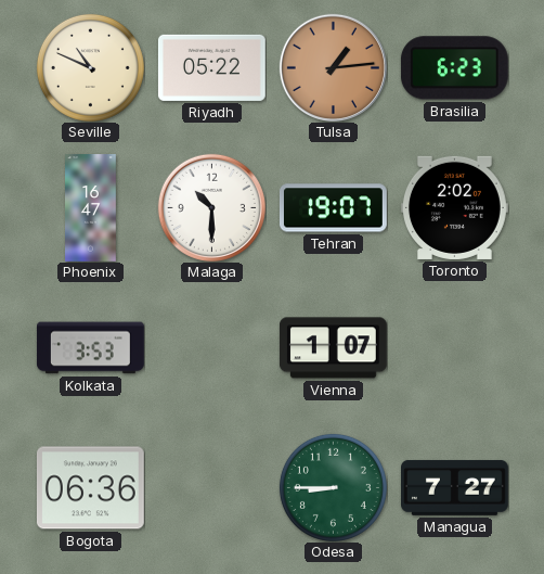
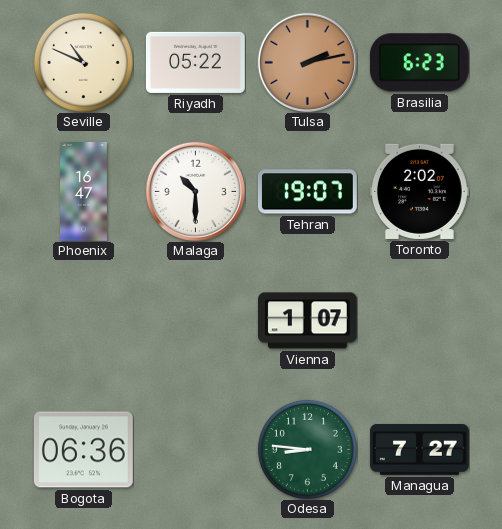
Tulsa: 1:14 -> 2:13 (307, 62)
Kolkata: 3:53 -> none (90, 348)
Odesa: 8:45 -> 8:46 (307, 449)
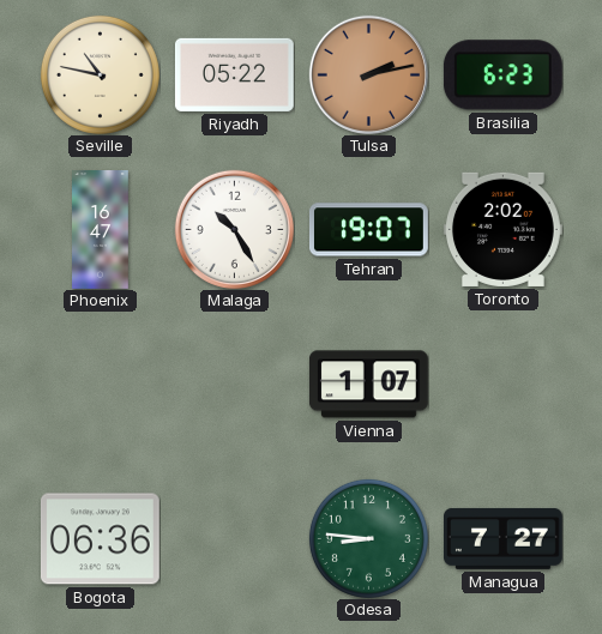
Seville: 10:49 -> 10:47 (100, 74)
Malaga: 10:30 -> 10:25 (234, 229)
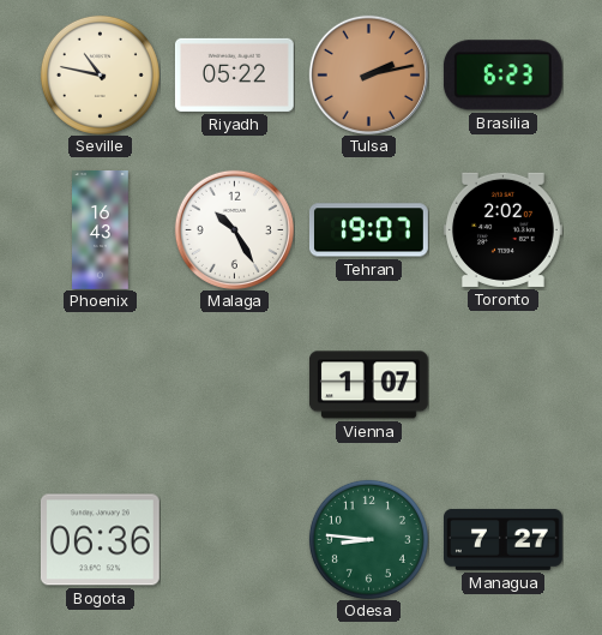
Phoenix: 16:47 -> 16:43 (101, 230)
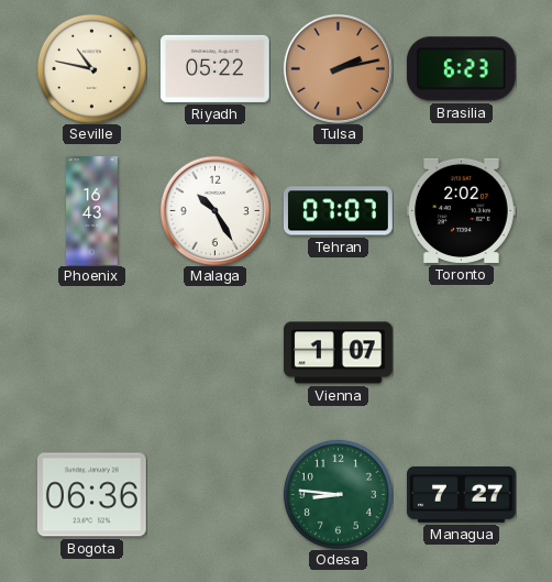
Tehran: 19:07 -> 07:07 (339, 211)
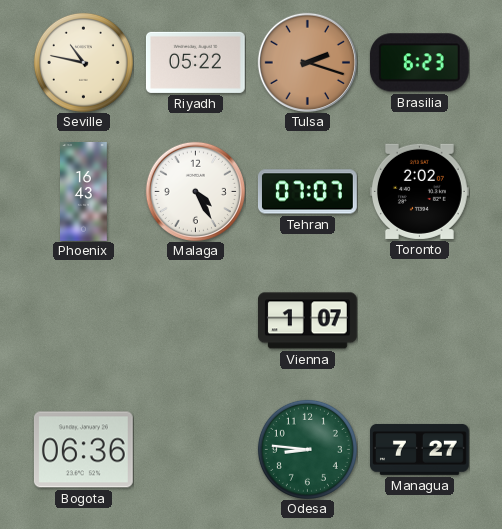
Tulsa: 2:13 -> 2:18 (307, 62)
Malaga: 10:25 -> 4:25 (195, 191)
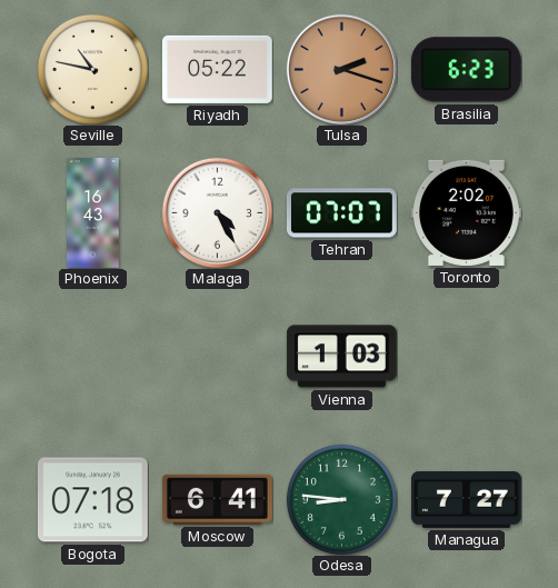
Vienna: 1:07 -> 1:03 (341, 357)
Bogota: 06:36 -> 07:18 (92, 500)
Moscow: none -> 6:41 (218, 499)
